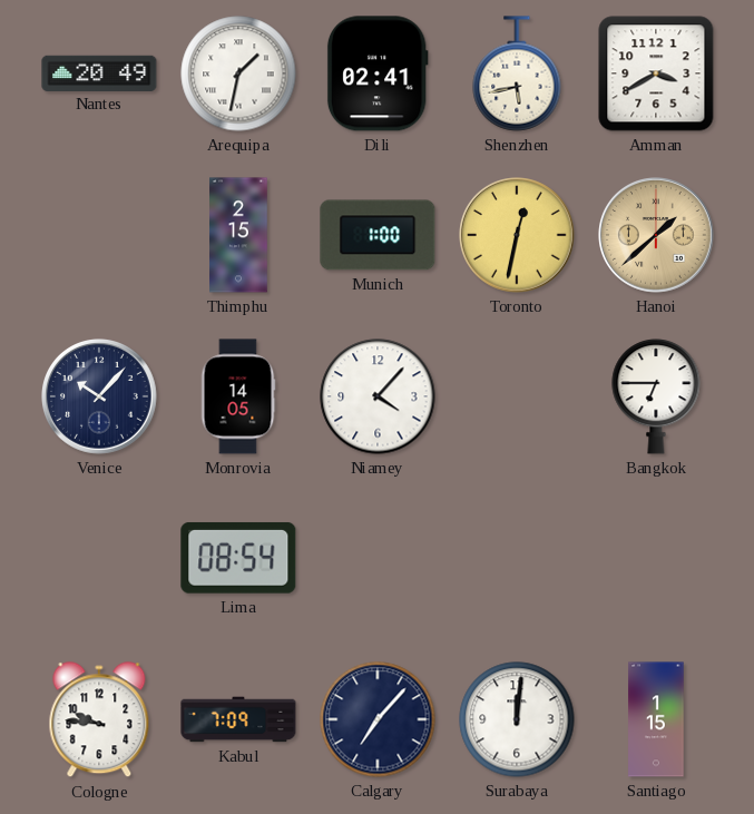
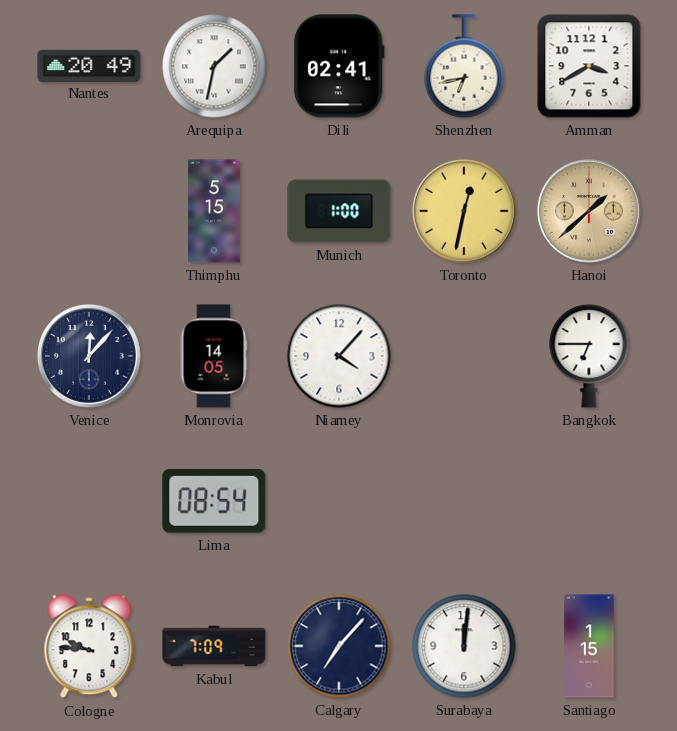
Shenzhen: 5:43 -> 6:43 (464, 66)
Thimphu: 2:15 -> 5:15 (214, 211)
Venice: 10:07 -> 12:07 (90, 357)
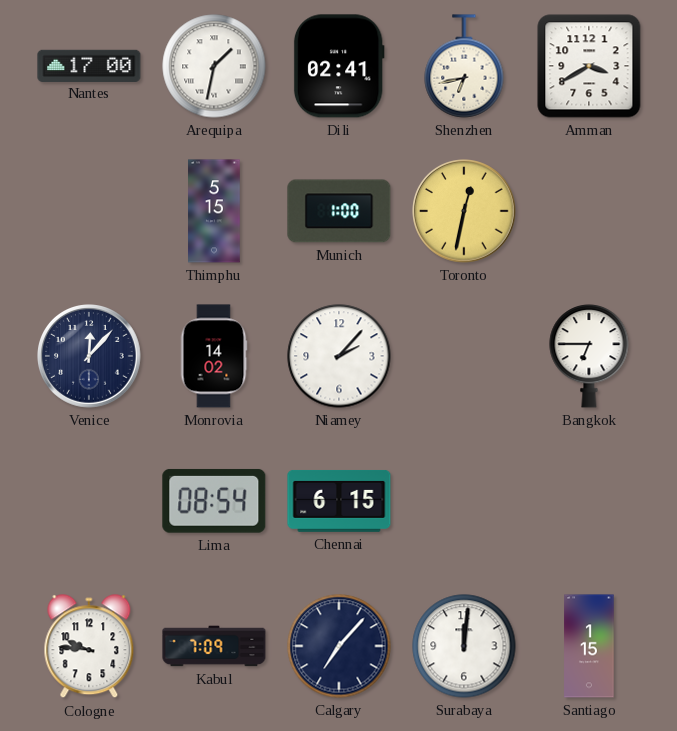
Nantes: 20:49 -> 17:00 (89, 65)
Hanoi: 1:38 -> none (590, 212)
Monrovia: 14:05 -> 14:02 (214, 356)
Niamey: 4:07 -> 2:07 (339, 356)
Chennai: none -> 6:15 (339, 501)
